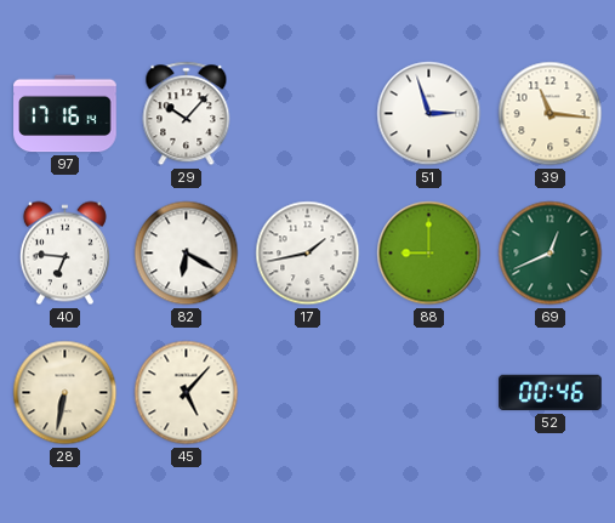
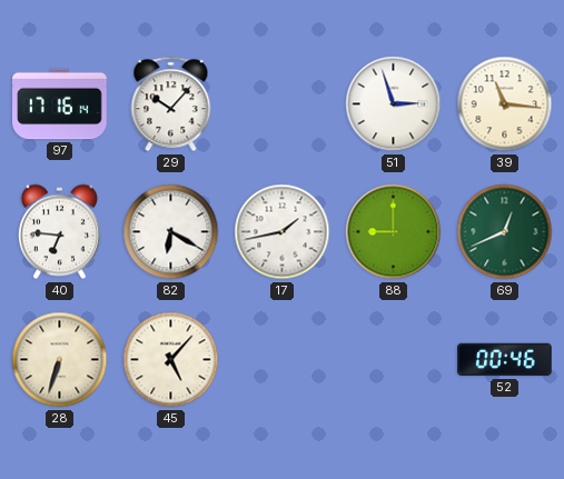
28: 6:32 -> 6:33 (60, 360)
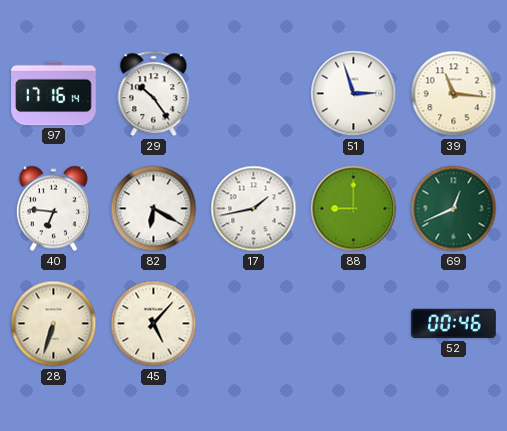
29: 10:07 -> 10:24 (154, 94)
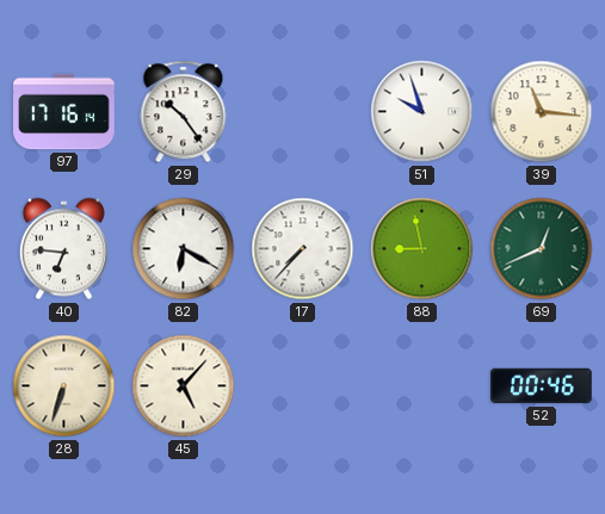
51: 2:57 -> 9:57 (422, 112)
17: 1:43 -> 7:37 (303, 249)
88: 9:00 -> 8:58 (422, 249)
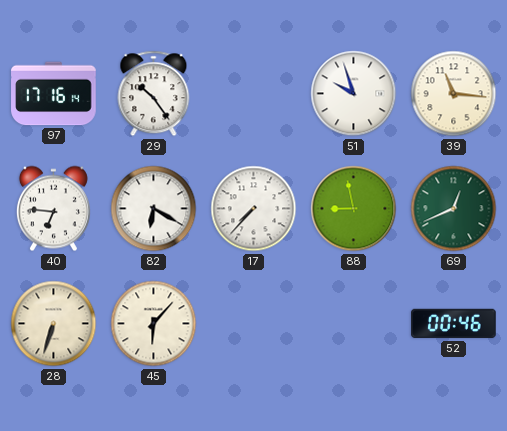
45: 5:07 -> 6:07 (154, 324)
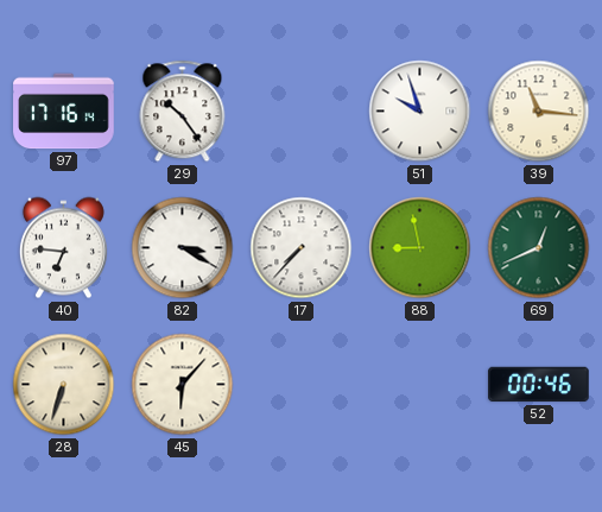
82: 6:20 -> 3:20 (183, 248)
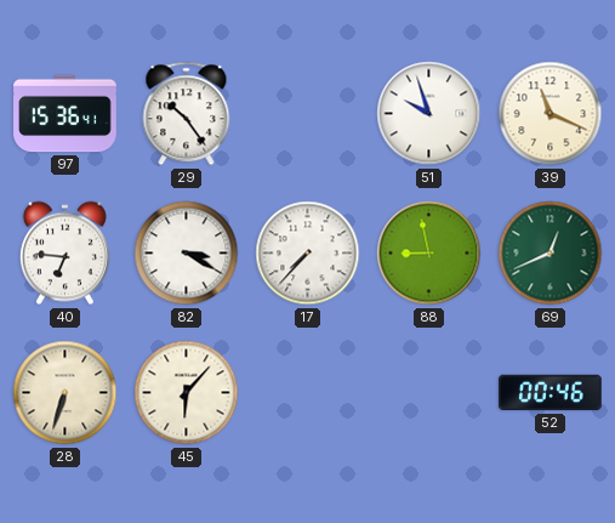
97: 17:16 -> 15:36 (66, 114)
39: 11:16 -> 11:19 (551, 114)
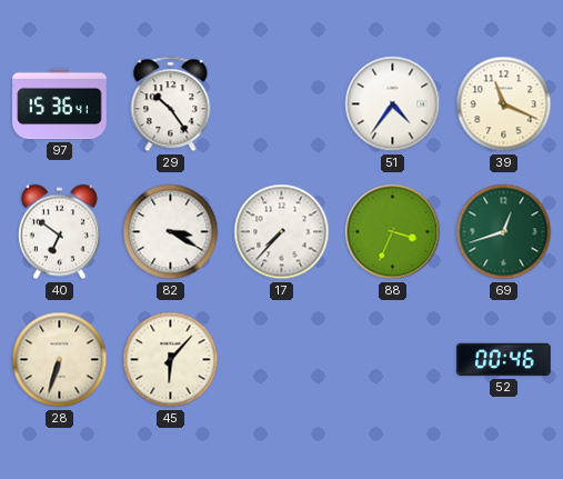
51: 9:57 -> 4:36 (393, 104)
40: 6:46 -> 6:51 (59, 232)
88: 8:58 -> 3:34 (393, 232)
69: 12:41 -> 12:42 (504, 232)
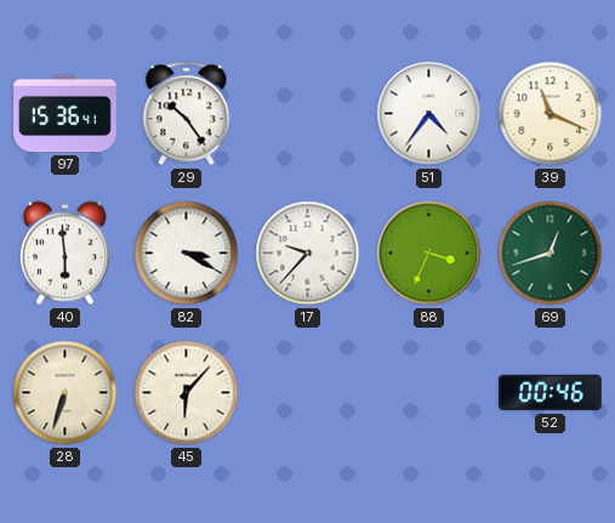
40: 6:51 -> 5:59 (64, 254)
17: 7:37 -> 9:37 (308, 254)
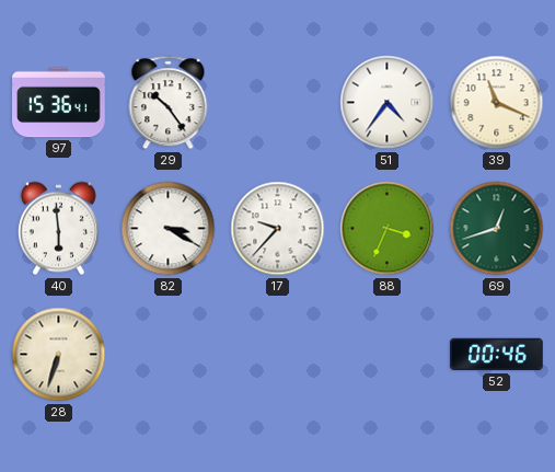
45: 6:07 -> none (187, 393)
